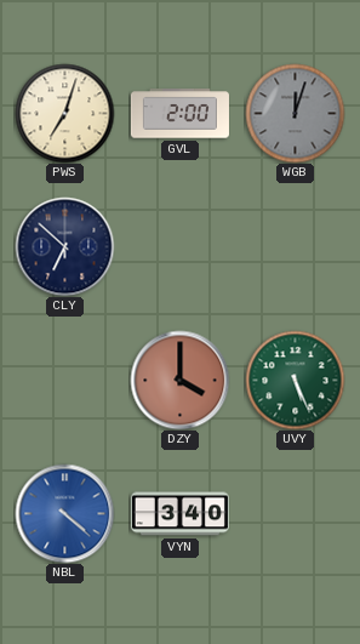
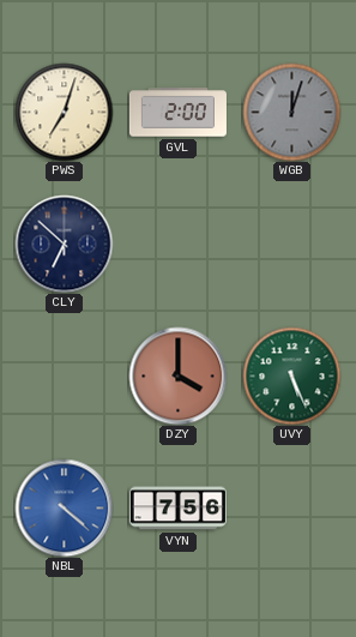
VYN: 3:40 -> 7:56 (177, 509)
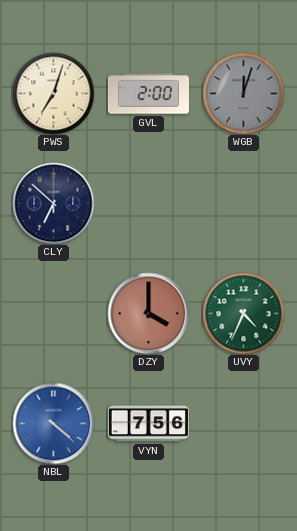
UVY: 5:26 -> 4:34 (243, 313)
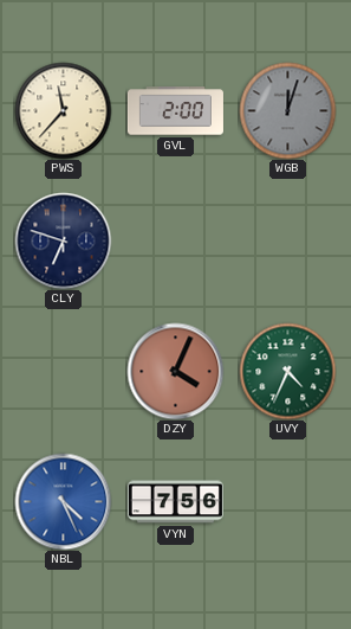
PWS: 7:03 -> 11:37 (63, 110)
CLY: 6:52 -> 6:48 (63, 240)
DZY: 4:00 -> 4:04 (175, 371)
NBL: 4:22 -> 4:26 (63, 501)
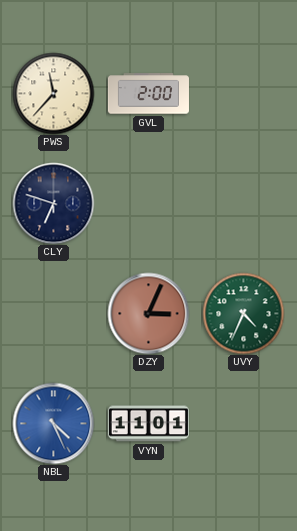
WGB: 12:03 -> none (287, 110)
DZY: 4:04 -> 3:04 (148, 313)
VYN: 7:56 -> 11:01 (148, 424)
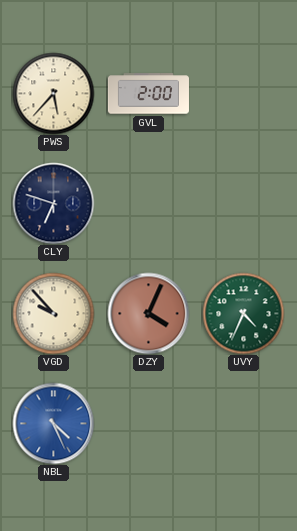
PWS: 11:37 -> 5:37 (53, 93)
VGD: none -> 9:53 (53, 313)
DZY: 3:04 -> 4:04 (148, 313)
VYN: 11:01 -> none (148, 424)
